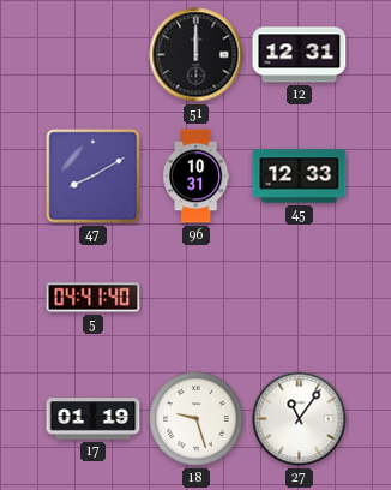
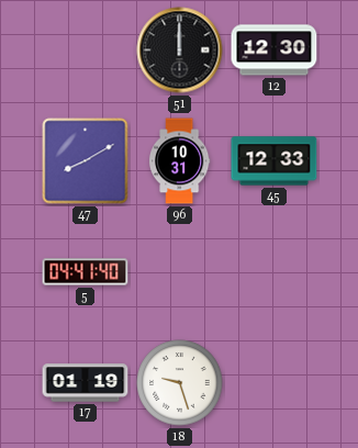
12: 12:31 -> 12:30 (275, 51)
27: 11:06 -> none (300, 419)
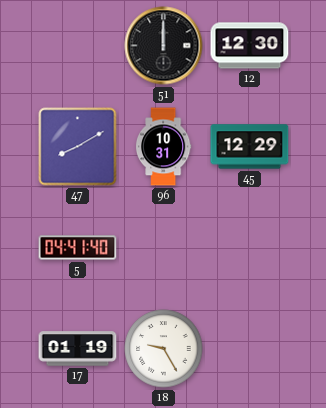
45: 12:33 -> 12:29 (250, 147)
18: 9:27 -> 9:25 (164, 349)
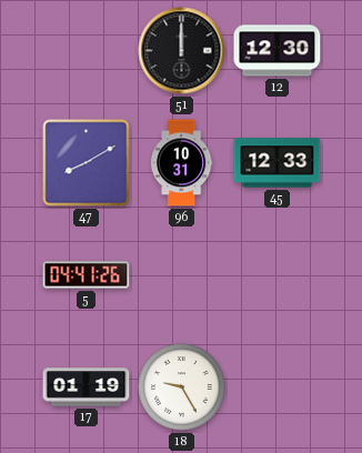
45: 12:29 -> 12:33 (278, 163)
5: 04:41:40 -> 04:41:26 (87, 275)
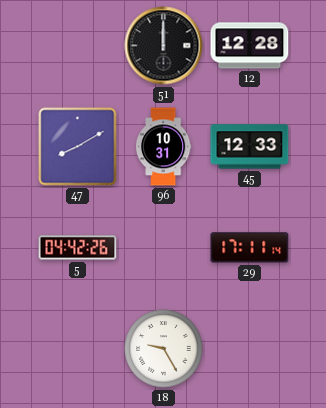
12: 12:30 -> 12:28 (250, 46)
5: 04:41 -> 04:42 (78, 248)
29: none -> 17:11 (250, 248)
17: 01:19 -> none (87, 387)
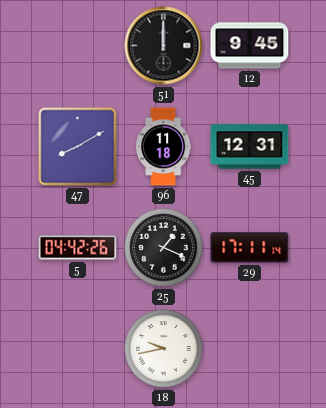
12: 12:28 -> 9:45 (250, 46)
96: 10:31 -> 11:18 (163, 147)
45: 12:33 -> 12:31 (250, 147)
25: none -> 1:19 (164, 248)
18: 9:25 -> 9:43 (164, 349)
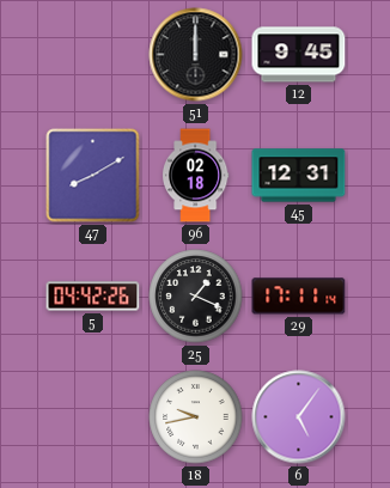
96: 11:18 -> 02:18 (195, 176)
6: none -> 5:06 (299, 417)
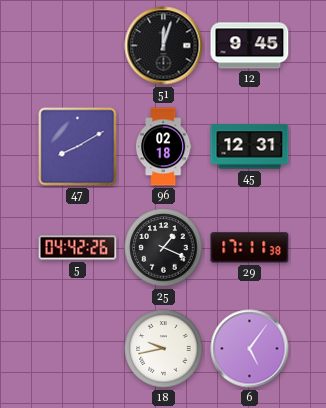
51: 12:00 -> 12:03 (164, 46)
29: 17:11:14 -> 17:11:38 (250, 248)
